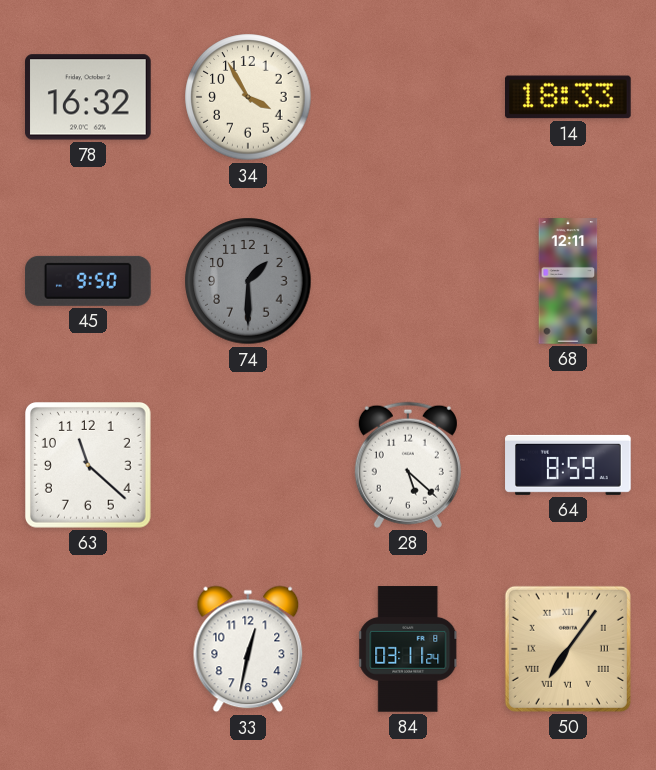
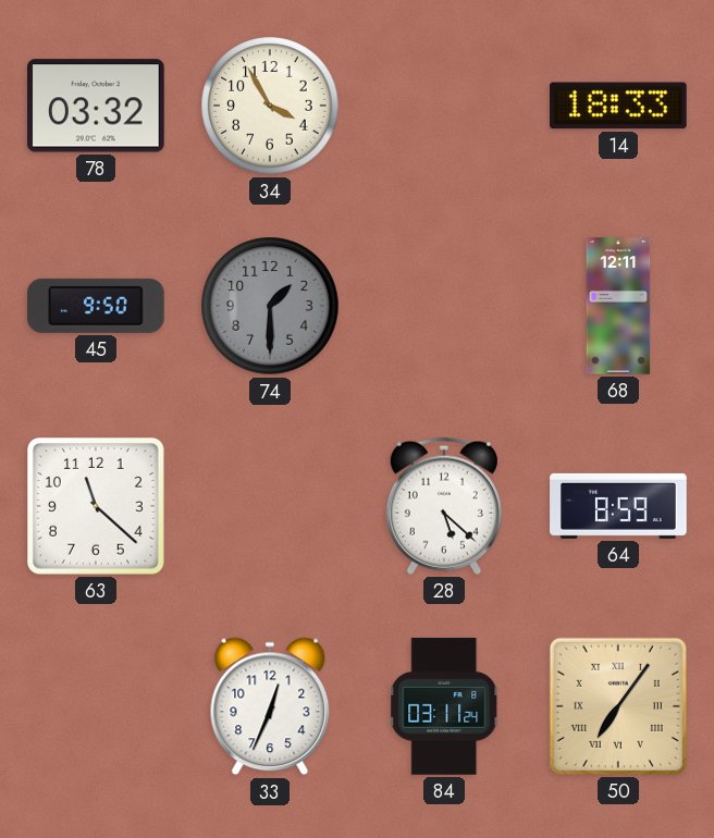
78: 16:32 -> 03:32 (97, 106)
33: 12:32 -> 12:34 (270, 706)
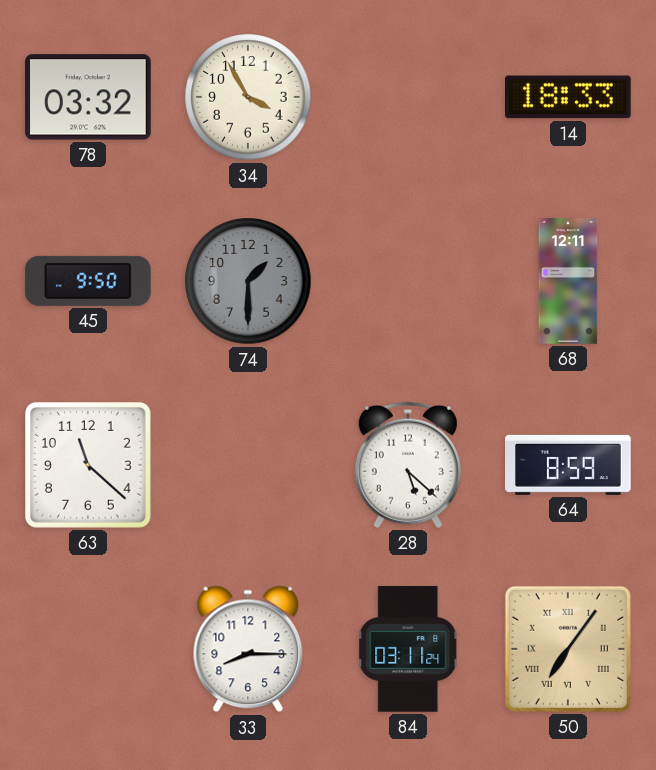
33: 12:34 -> 8:15 (248, 649)
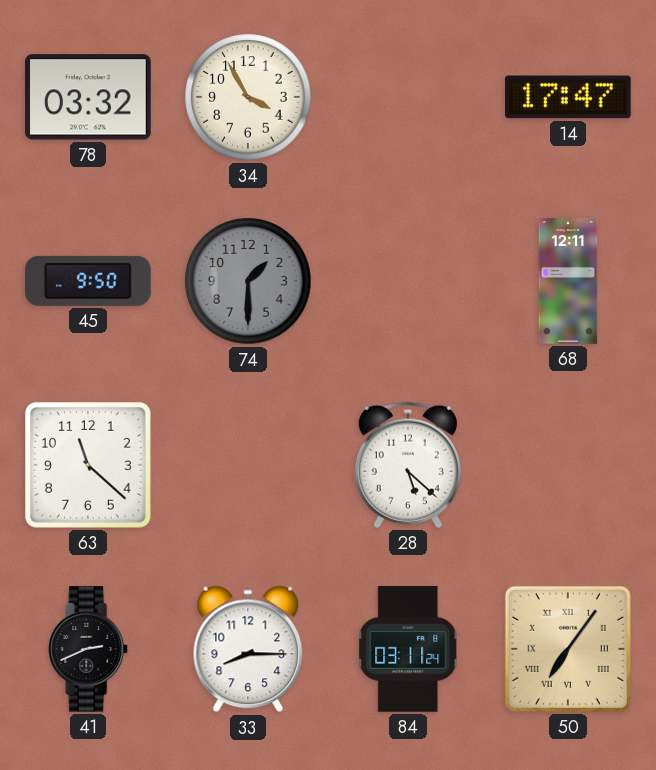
14: 18:33 -> 17:47 (569, 97)
64: 8:59 -> none (568, 465)
41: none -> 2:41 (89, 649)
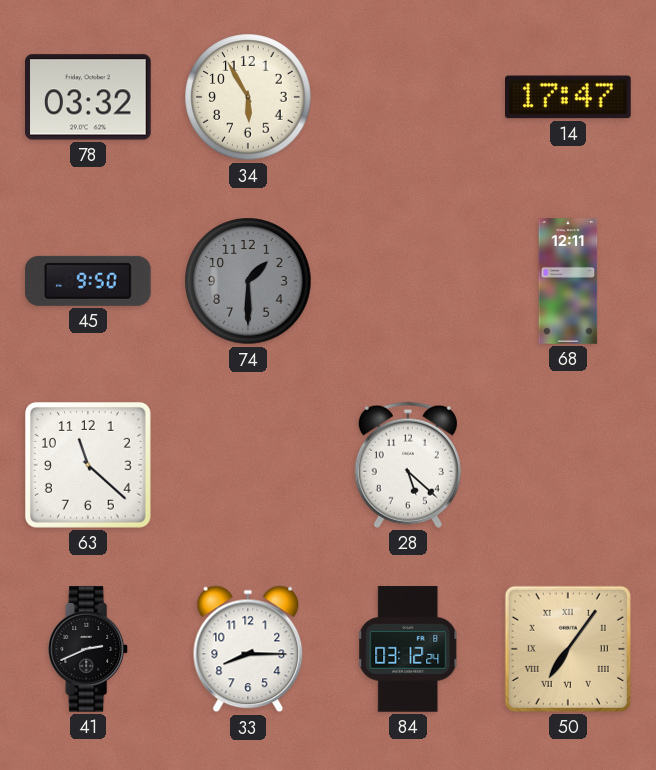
34: 3:55 -> 5:55 (248, 97)
84: 03:11 -> 03:12 (408, 649)
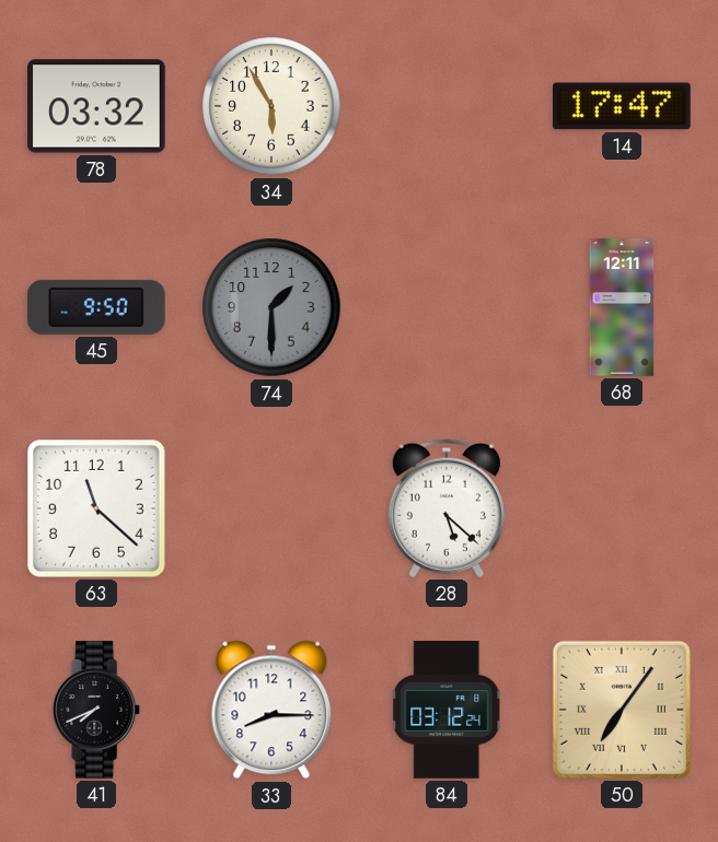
41: 2:41 -> 7:41 (97, 710)
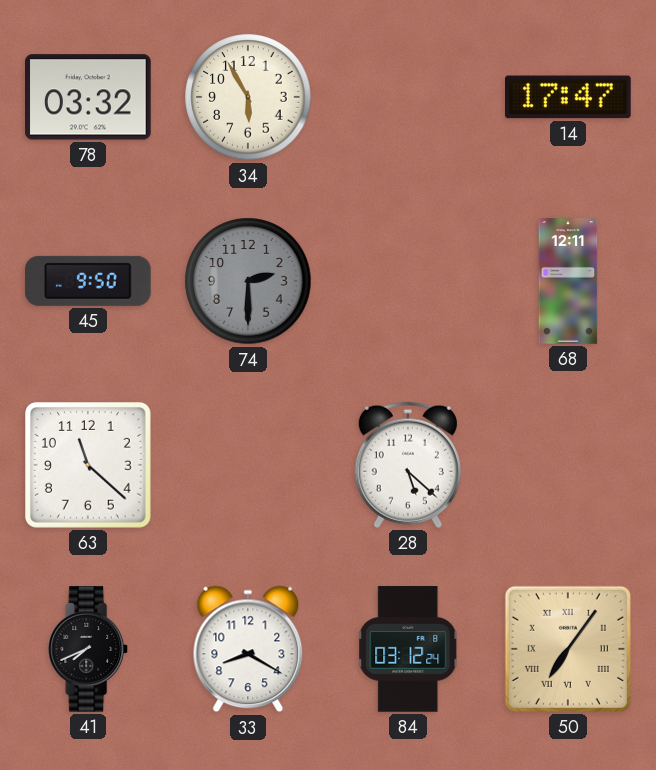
74: 1:30 -> 2:30 (248, 281)
33: 8:15 -> 8:20 (248, 649)
